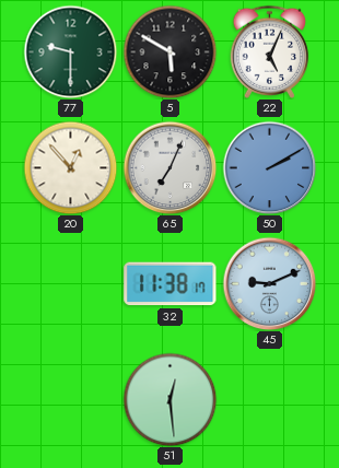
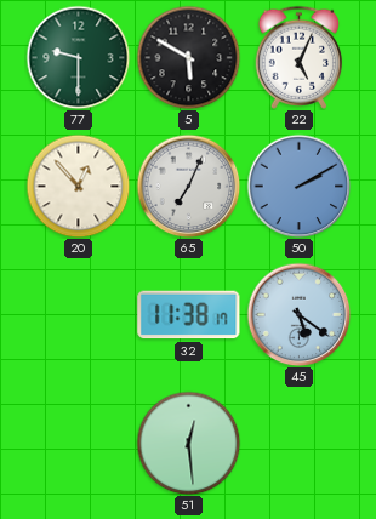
45: 9:11 -> 5:21 (298, 314)
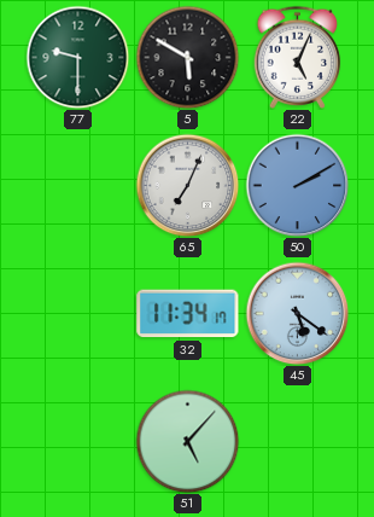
20: 12:53 -> none (78, 186)
32: 11:38 -> 11:34 (188, 314)
51: 12:29 -> 5:07 (187, 441)
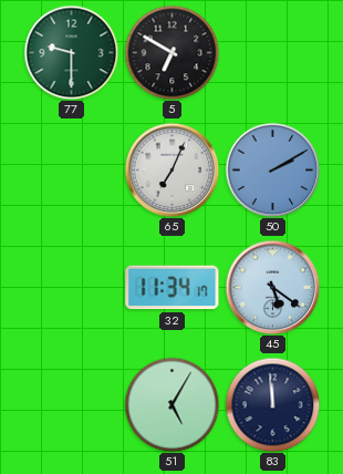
5: 5:50 -> 6:50 (171, 52)
22: 5:04 -> none (298, 57)
51: 5:07 -> 5:05 (171, 404)
83: none -> 11:59 (272, 404)
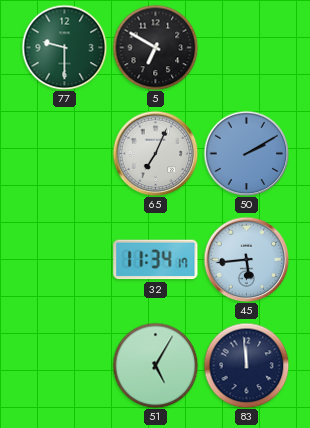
45: 5:21 -> 5:44 (246, 259)
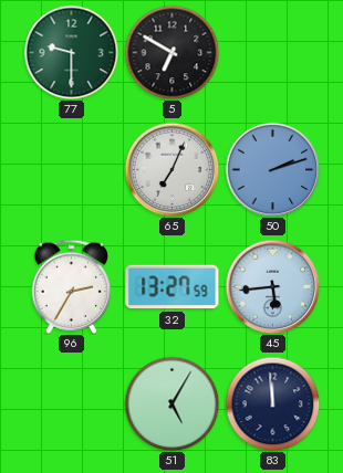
50: 2:10 -> 2:12 (272, 169)
96: none -> 2:35 (72, 286)
32: 11:34 -> 13:27 (173, 287)
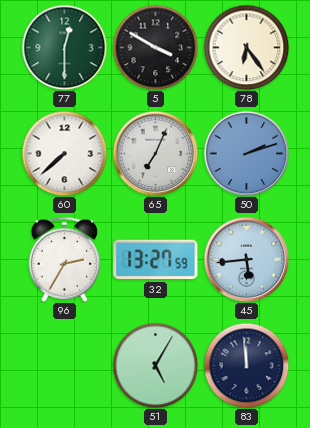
77: 9:30 -> 12:30 (64, 47)
5: 6:50 -> 3:50 (155, 47)
78: none -> 6:24 (246, 47)
60: none -> 7:38 (64, 153)
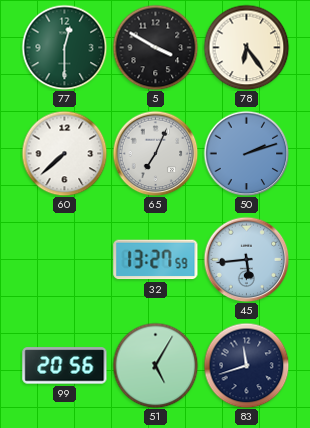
96: 2:35 -> none (65, 259)
99: none -> 20:56 (65, 366)
83: 11:59 -> 11:42 (246, 365)
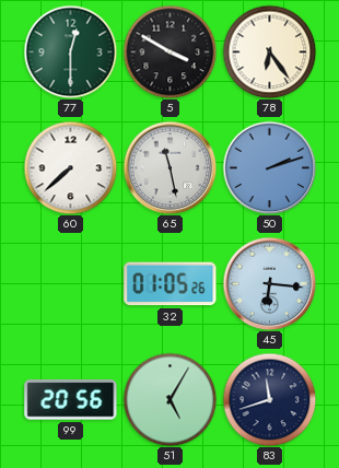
65: 7:04 -> 11:28 (169, 167)
32: 13:27 -> 01:05 (171, 284)
45: 5:44 -> 6:16 (269, 283)
